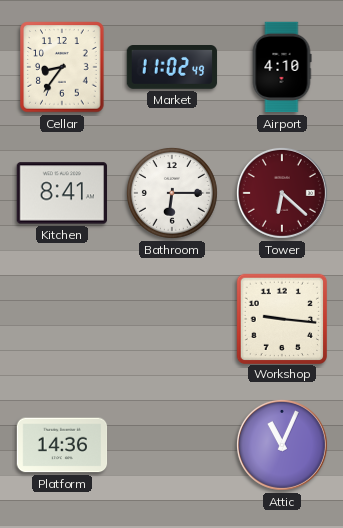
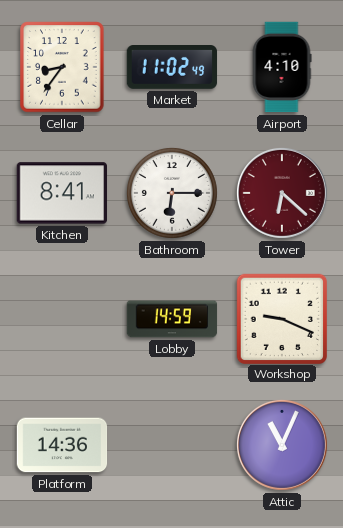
Lobby: none -> 14:59 (172, 319)
Workshop: 9:16 -> 9:19 (281, 318)
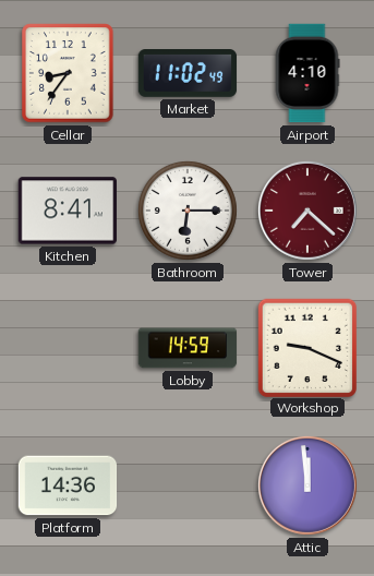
Tower: 6:22 -> 7:22 (307, 211)
Attic: 11:04 -> 11:59 (307, 485)
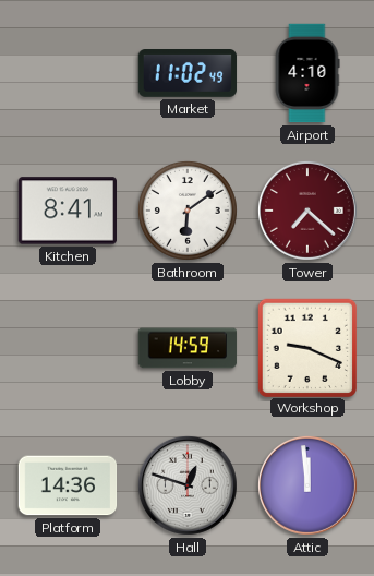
Cellar: 8:36 -> none (68, 73)
Bathroom: 6:15 -> 6:09 (188, 211)
Hall: none -> 12:48 (188, 485)
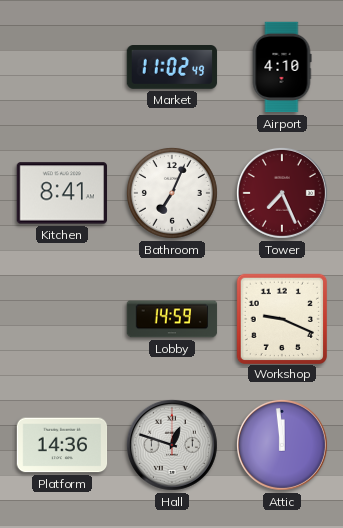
Bathroom: 6:09 -> 7:04 (172, 193)
Tower: 7:22 -> 7:26 (282, 193)
